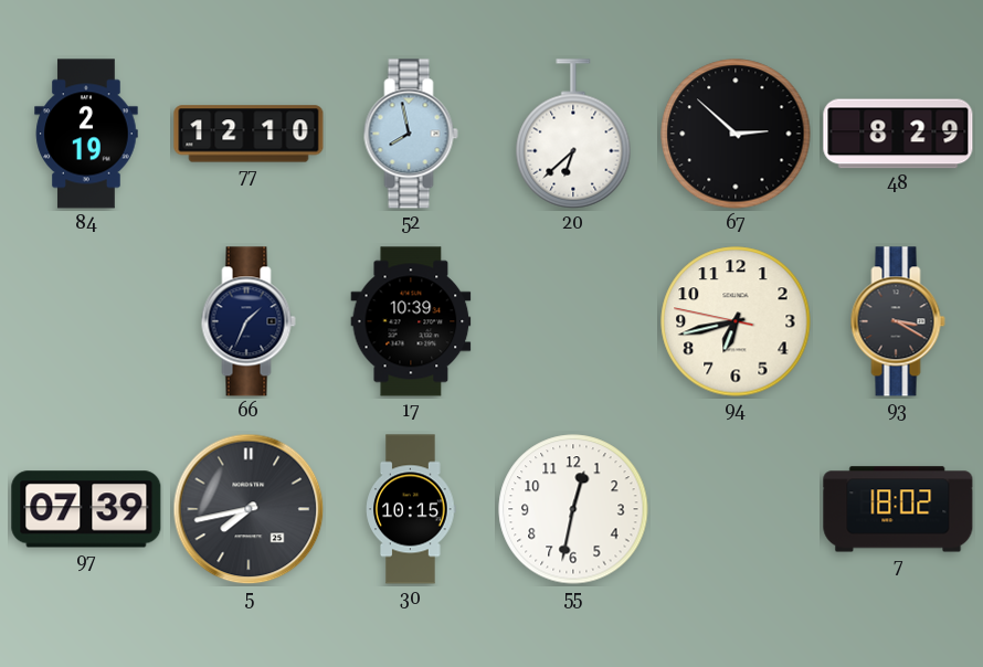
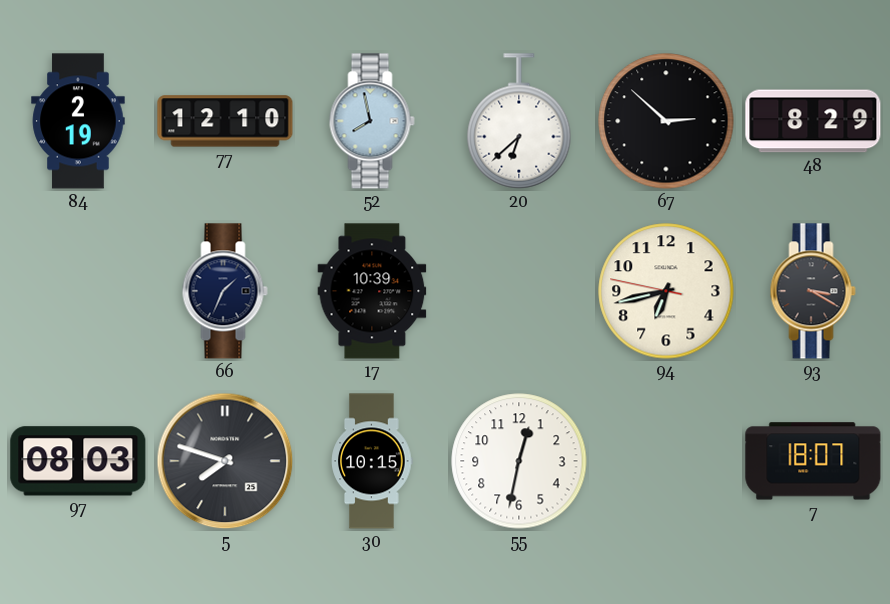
97: 07:39 -> 08:03 (78, 461)
5: 7:43 -> 7:48 (225, 461)
7: 18:02 -> 18:07 (813, 461)
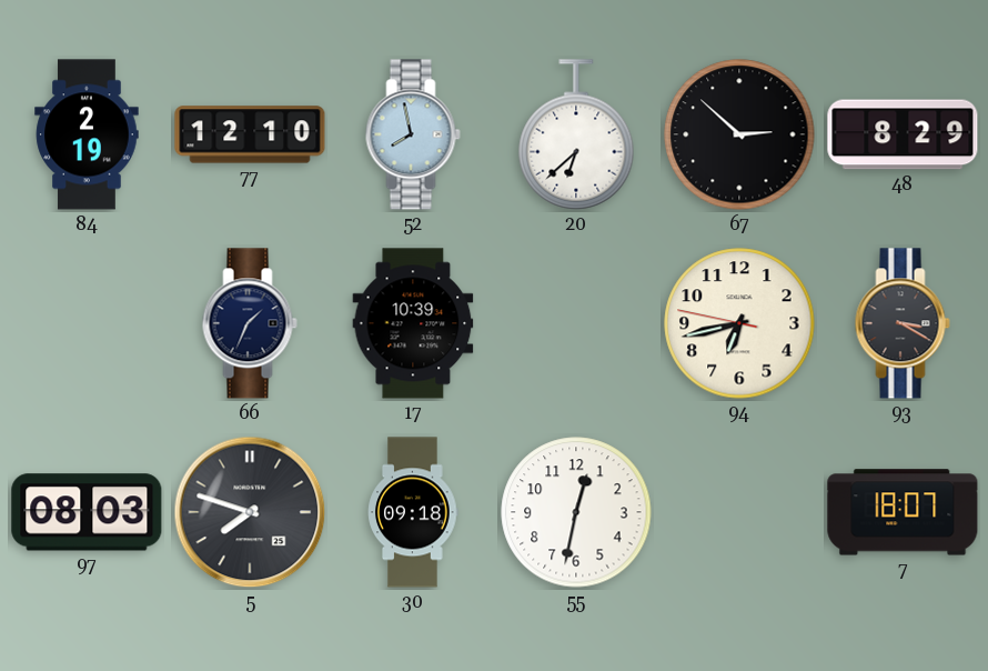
30: 10:15 -> 09:18 (413, 512)
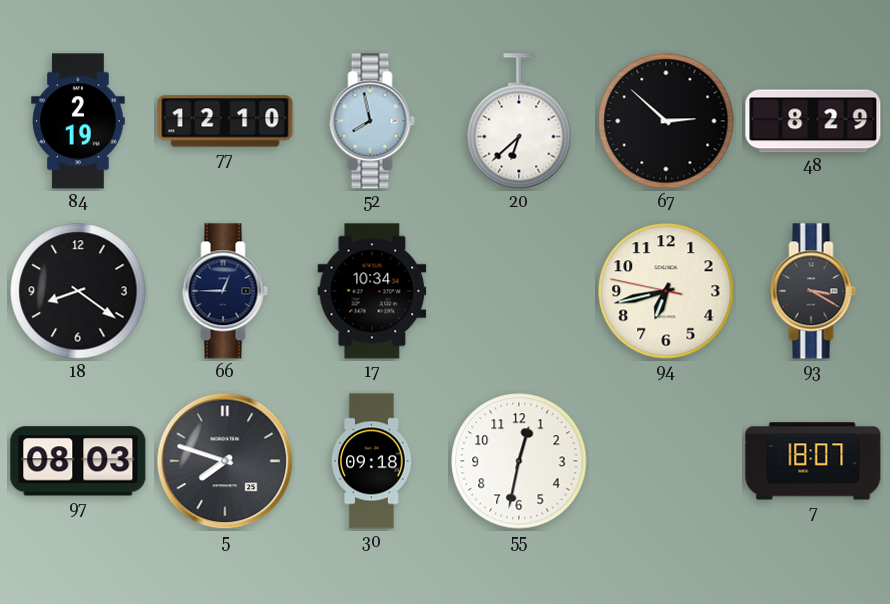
18: none -> 8:21 (78, 291)
66: 1:34 -> 12:45 (225, 291)
17: 10:39 -> 10:34 (372, 291)
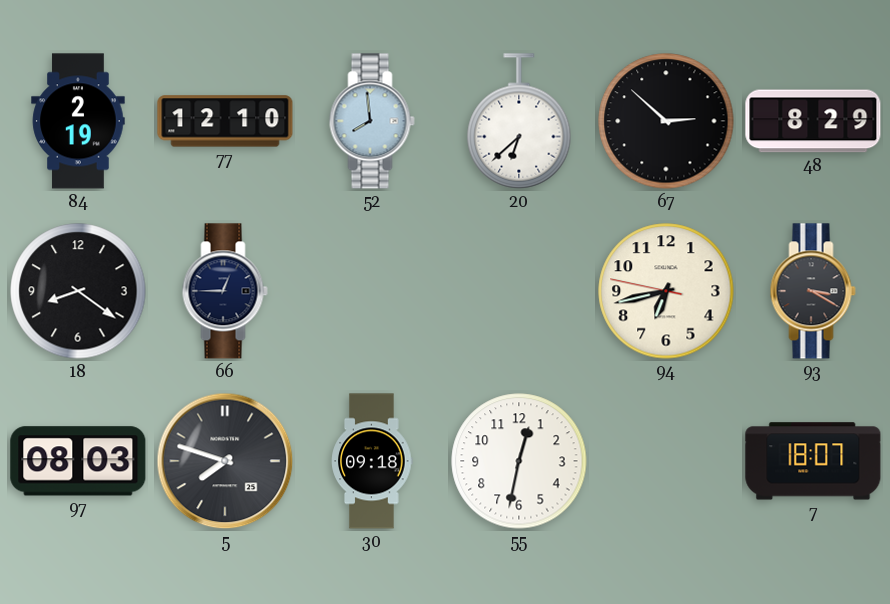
52: 7:58 -> 7:59 (372, 121)
17: 10:34 -> none (372, 291)
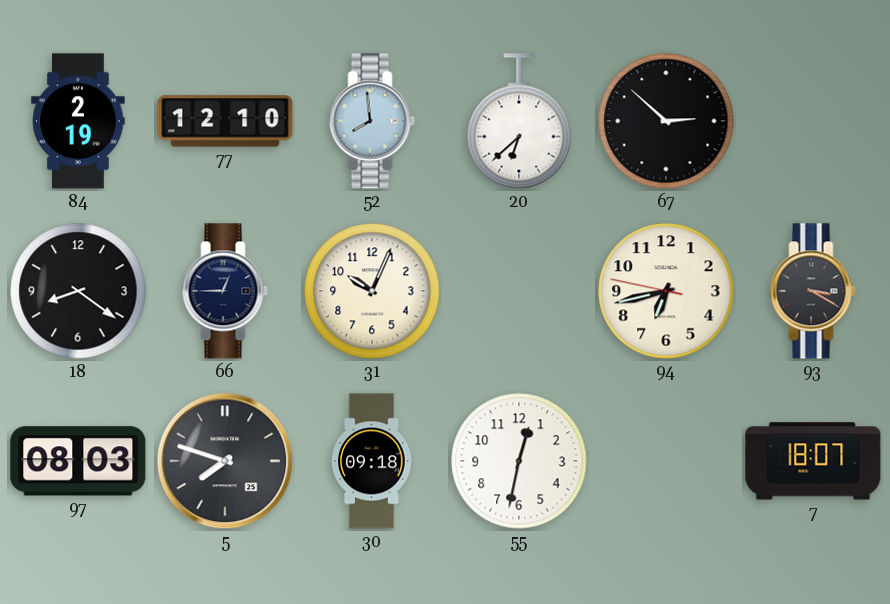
48: 8:29 -> none (813, 121)
31: none -> 10:04 (372, 291)
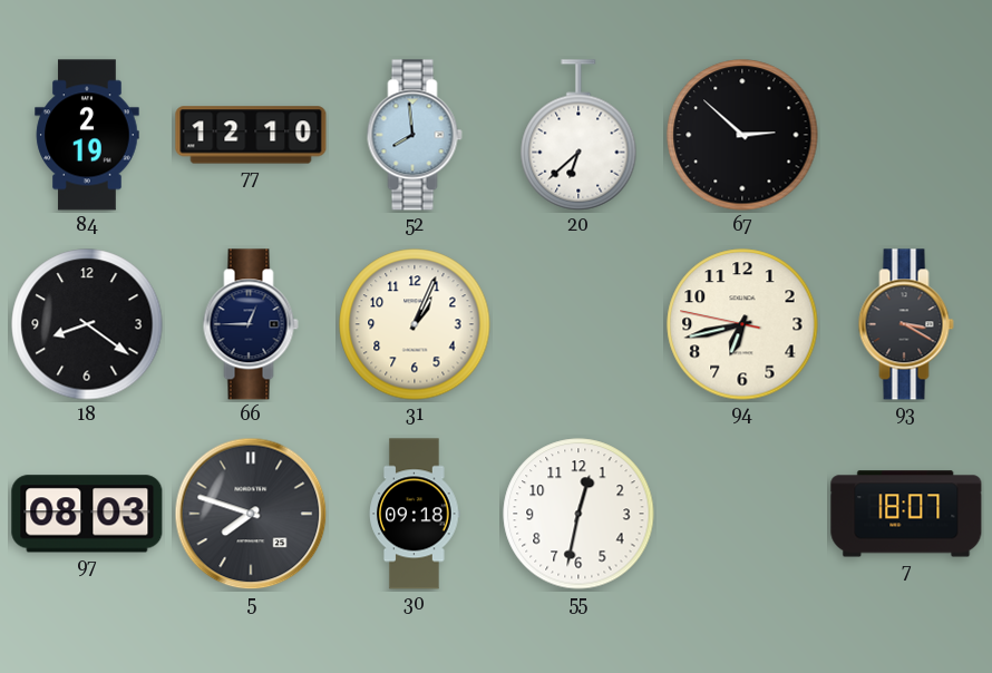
31: 10:04 -> 1:04 (415, 324)
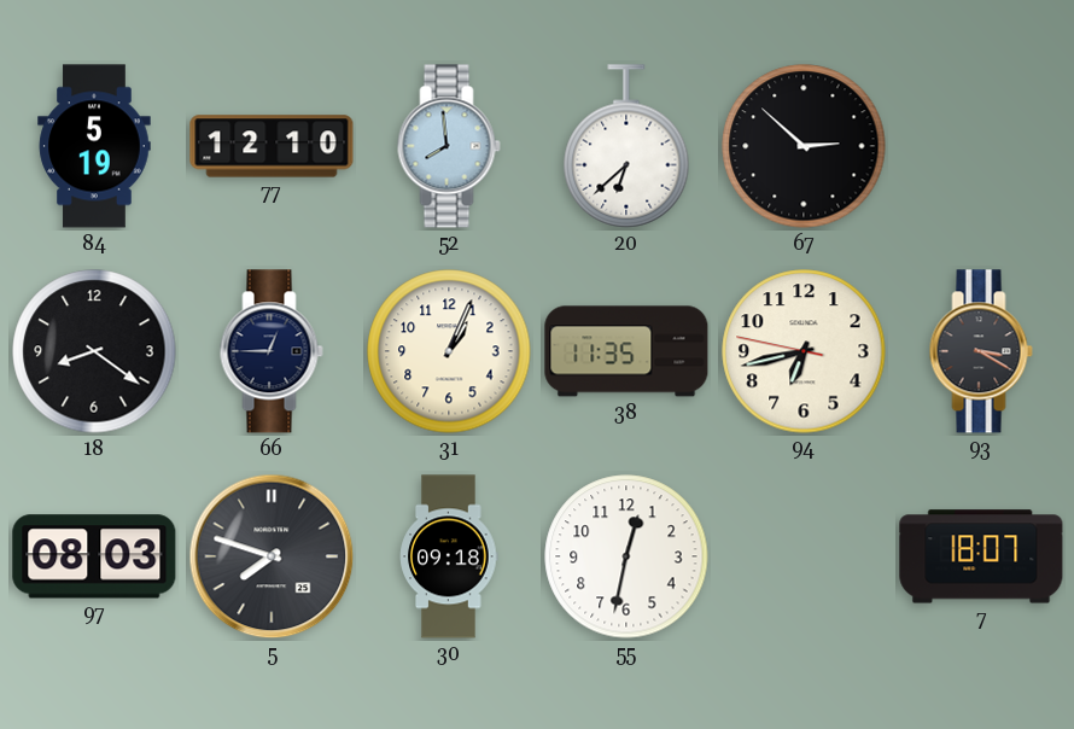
84: 2:19 -> 5:19 (94, 146)
38: none -> 11:35 (626, 351)
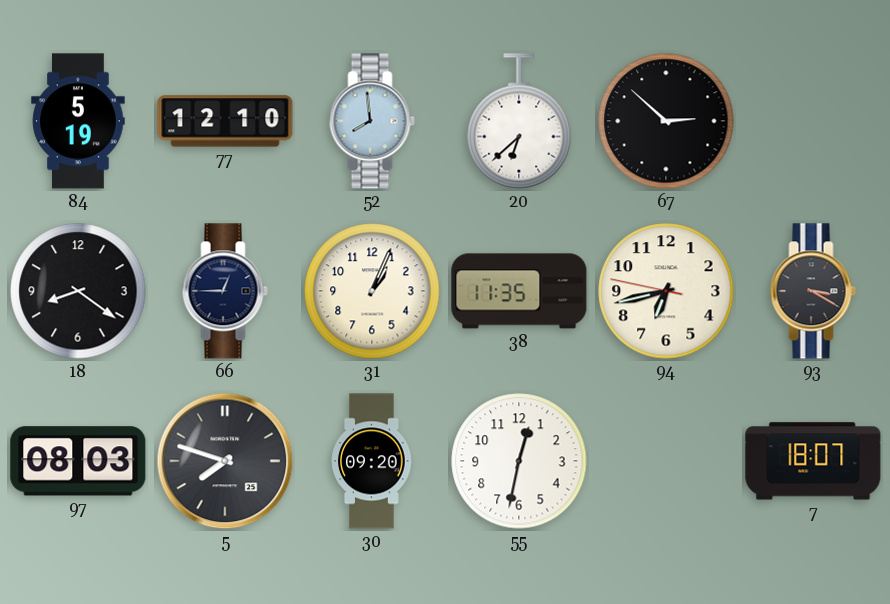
30: 09:18 -> 09:20 (372, 461)
